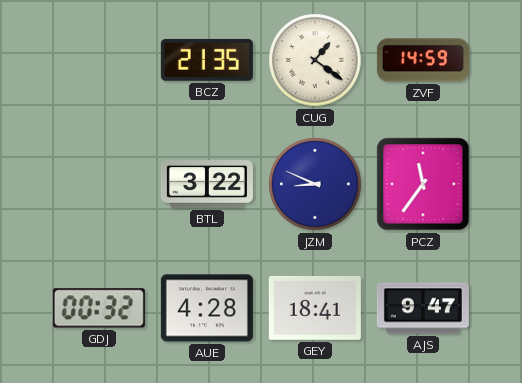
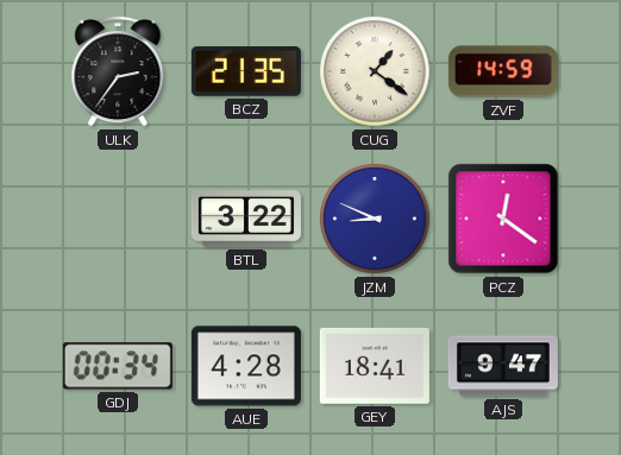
ULK: none -> 2:36 (118, 71)
PCZ: 11:36 -> 12:21 (503, 219)
GDJ: 00:32 -> 00:34 (118, 366)
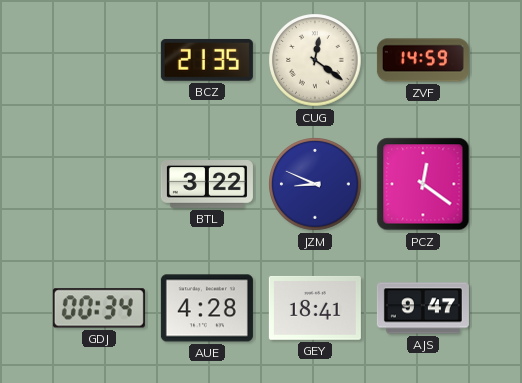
ULK: 2:36 -> none (118, 71)
CUG: 1:21 -> 12:21 (315, 60)
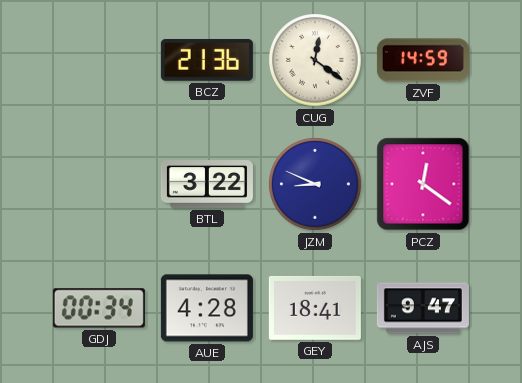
BCZ: 21:35 -> 21:36 (207, 60)
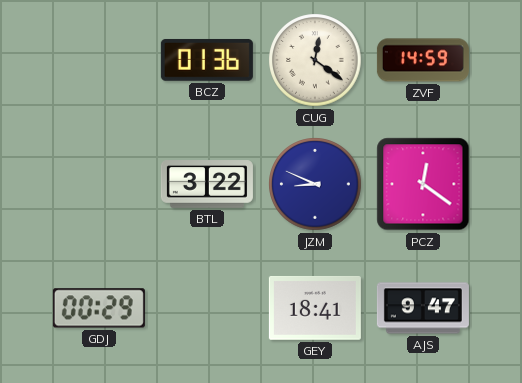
BCZ: 21:36 -> 01:36 (207, 60)
GDJ: 00:34 -> 00:29 (99, 308)
AUE: 4:28 -> none (207, 308)
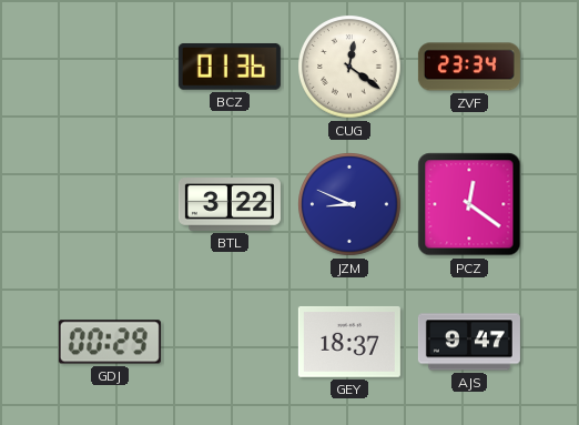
ZVF: 14:59 -> 23:34 (469, 67)
GEY: 18:41 -> 18:37 (349, 342)
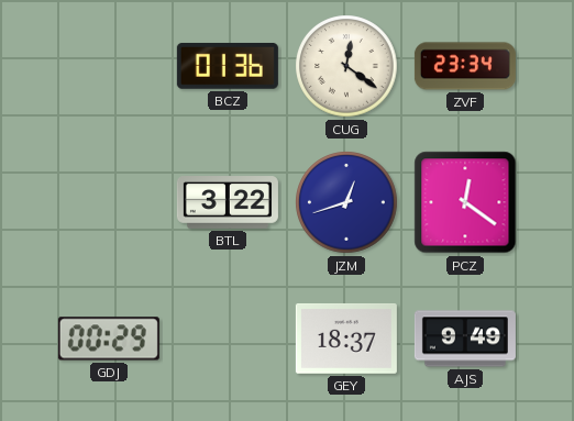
JZM: 8:49 -> 12:42 (346, 202)
AJS: 9:47 -> 9:49 (465, 339)
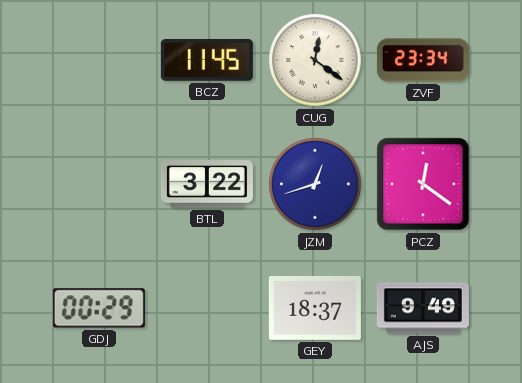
BCZ: 01:36 -> 11:45 (207, 60)
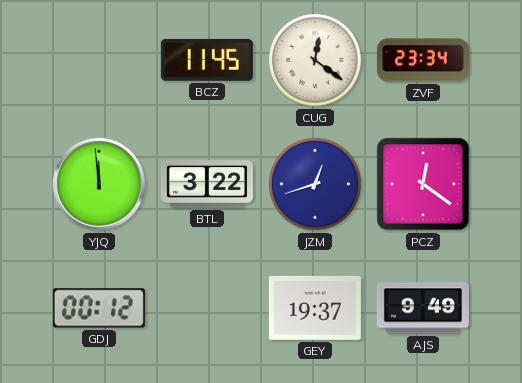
YJQ: none -> 11:59 (100, 185)
GDJ: 00:29 -> 00:12 (99, 308)
GEY: 18:37 -> 19:37 (315, 308)
